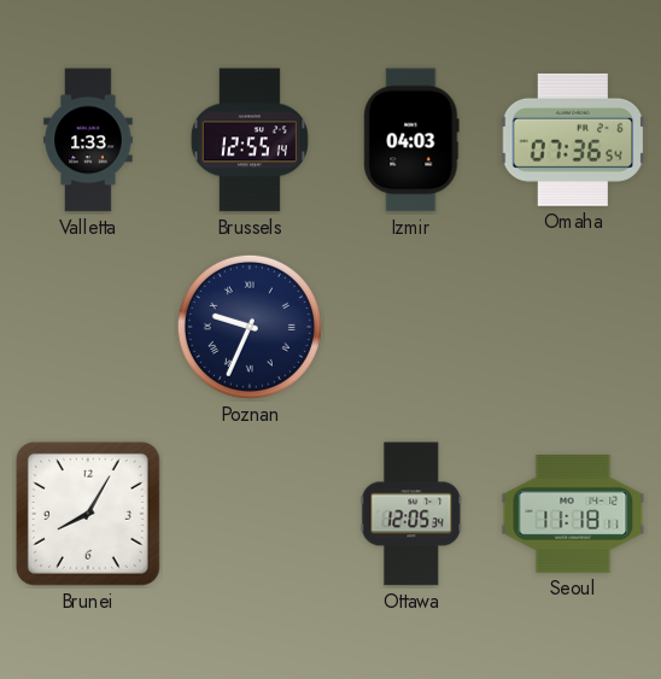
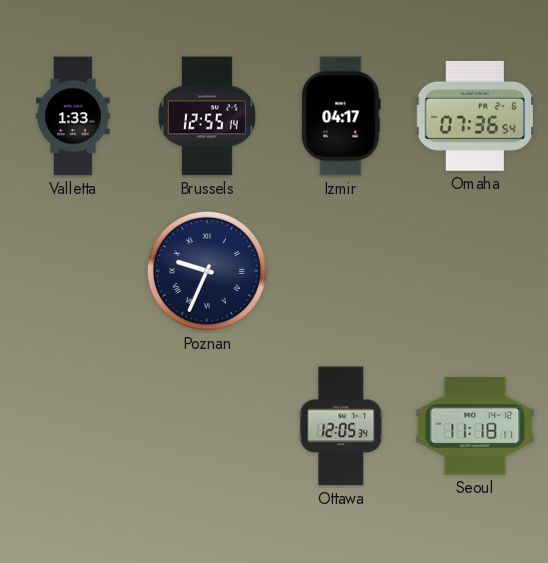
Izmir: 04:03 -> 04:17 (341, 116)
Brunei: 8:05 -> none (88, 514)
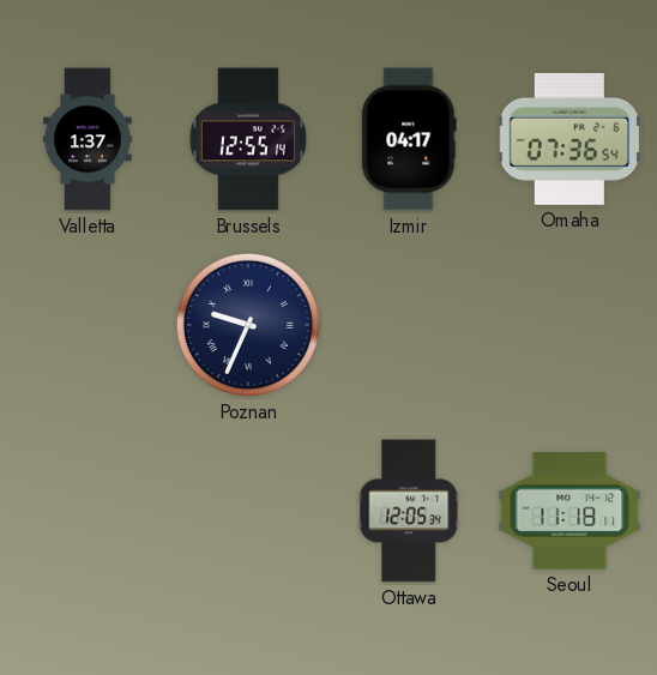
Valletta: 1:33 -> 1:37 (88, 139)
